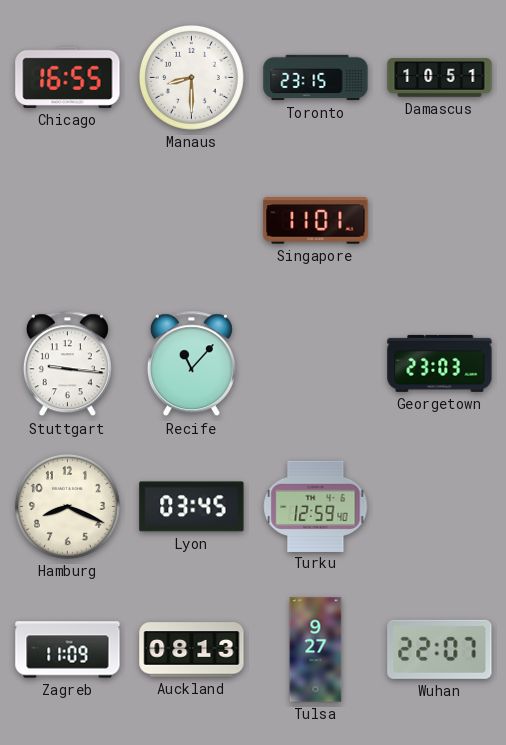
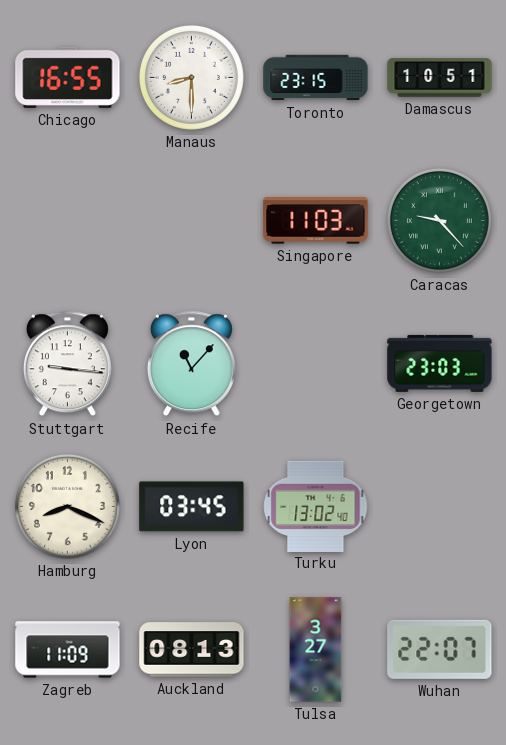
Singapore: 11:01 -> 11:03 (316, 221)
Caracas: none -> 9:23 (439, 220)
Turku: 12:59 -> 13:02 (316, 506)
Tulsa: 9:27 -> 3:27 (316, 650)
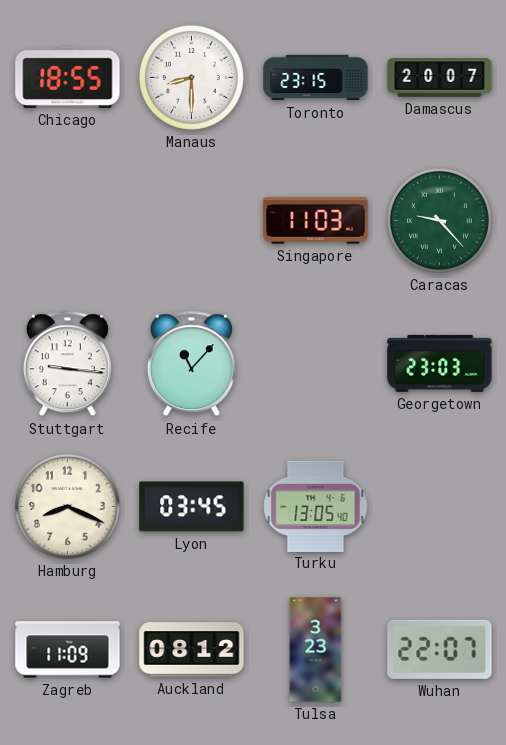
Chicago: 16:55 -> 18:55 (68, 77)
Damascus: 10:51 -> 20:07 (440, 78)
Turku: 13:02 -> 13:05 (316, 506)
Auckland: 08:13 -> 08:12 (192, 650)
Tulsa: 3:27 -> 3:23 (316, 650)
